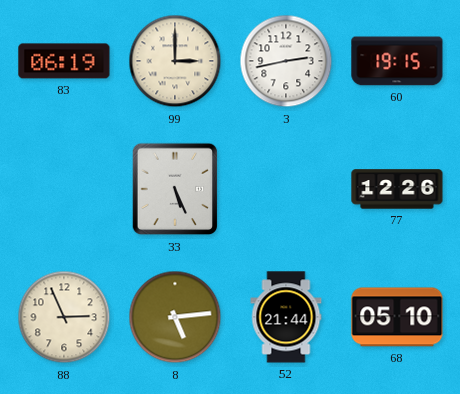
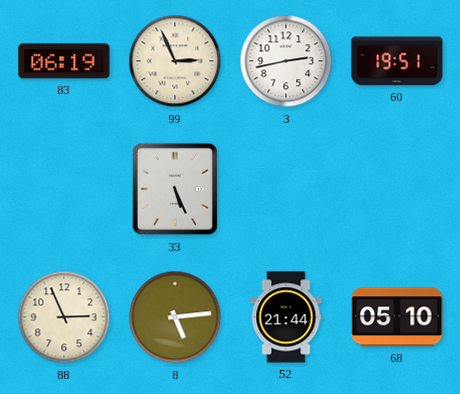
99: 3:00 -> 2:56 (175, 61)
60: 19:15 -> 19:51 (397, 61)
77: 12:26 -> none (397, 189)
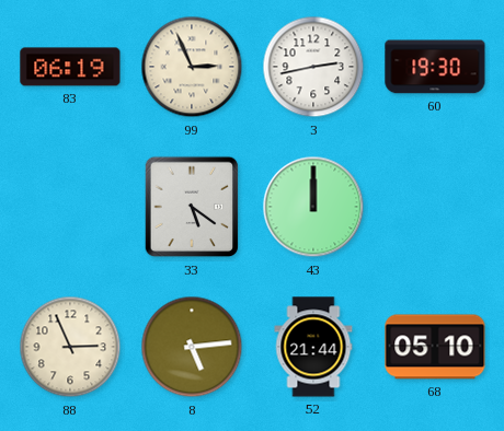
60: 19:51 -> 19:30 (435, 67)
33: 5:26 -> 5:21 (192, 207)
43: none -> 12:00 (313, 207)
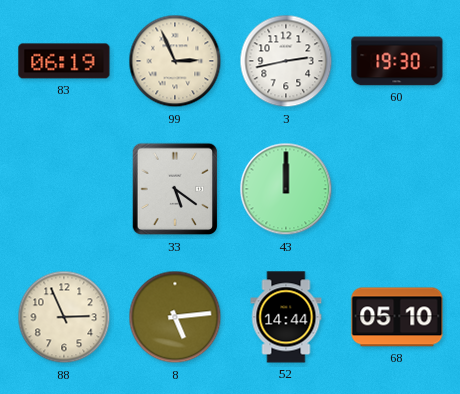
52: 21:44 -> 14:44 (286, 317)
